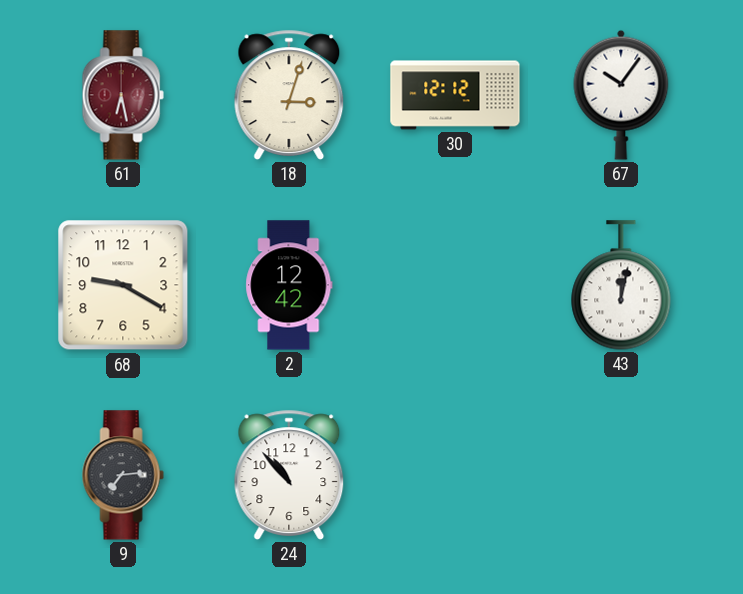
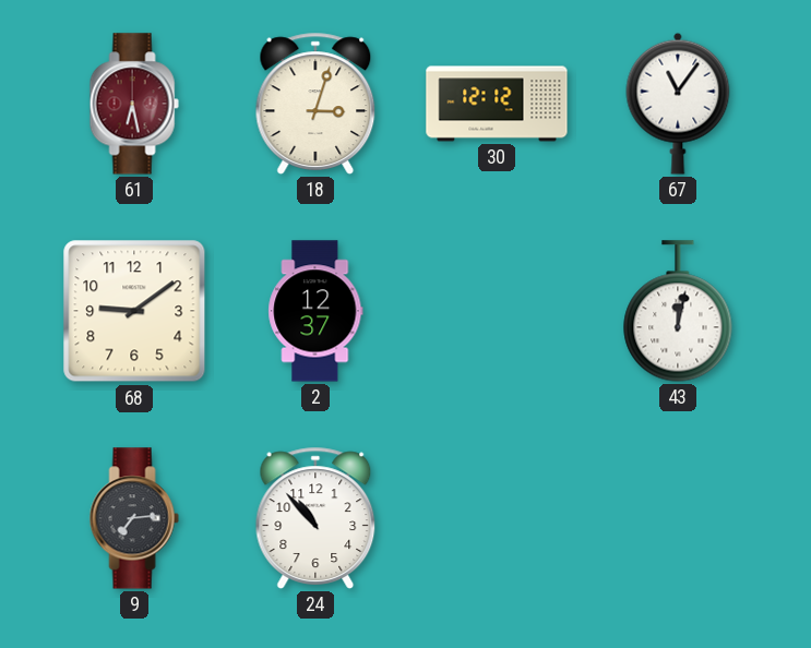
67: 10:06 -> 11:06 (678, 104)
68: 9:20 -> 9:09 (134, 311)
2: 12:42 -> 12:37 (315, 311)
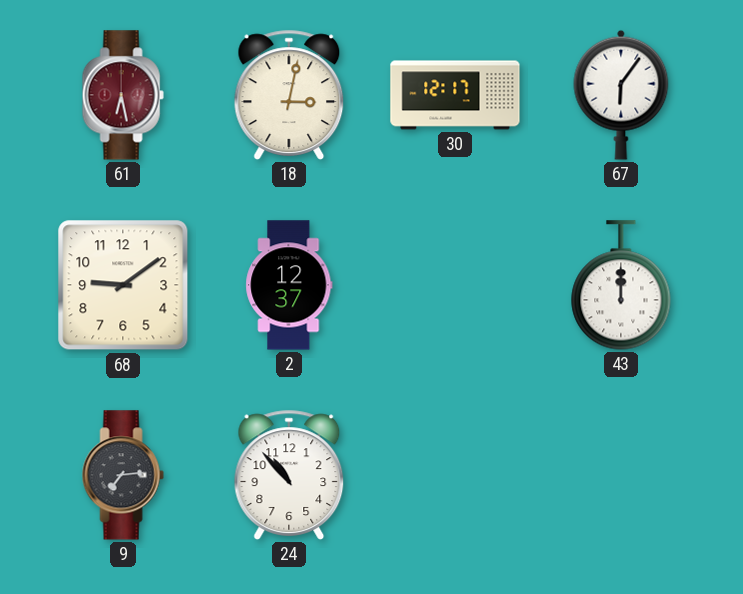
18: 3:03 -> 3:02 (289, 95)
30: 12:12 -> 12:17 (455, 95)
67: 11:06 -> 6:06 (621, 95)
43: 12:02 -> 12:00 (621, 285)
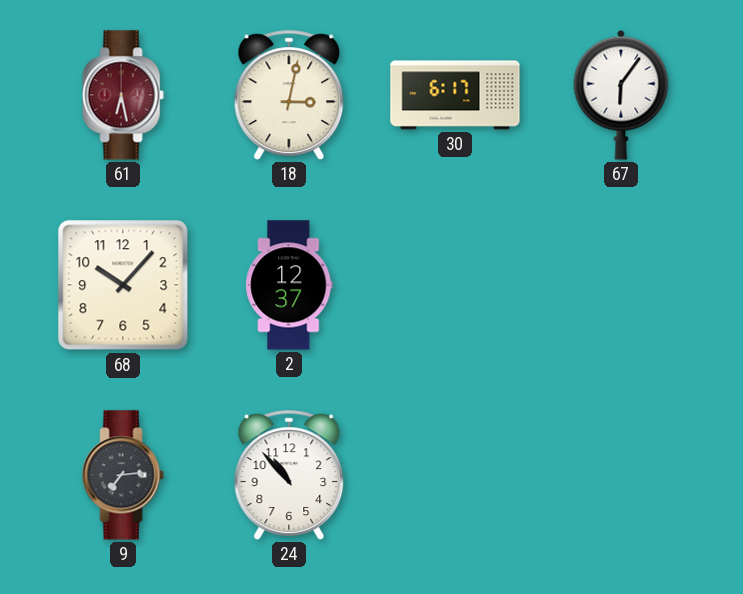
30: 12:17 -> 6:17 (455, 95)
68: 9:09 -> 10:07 (123, 285)
43: 12:00 -> none (621, 285)
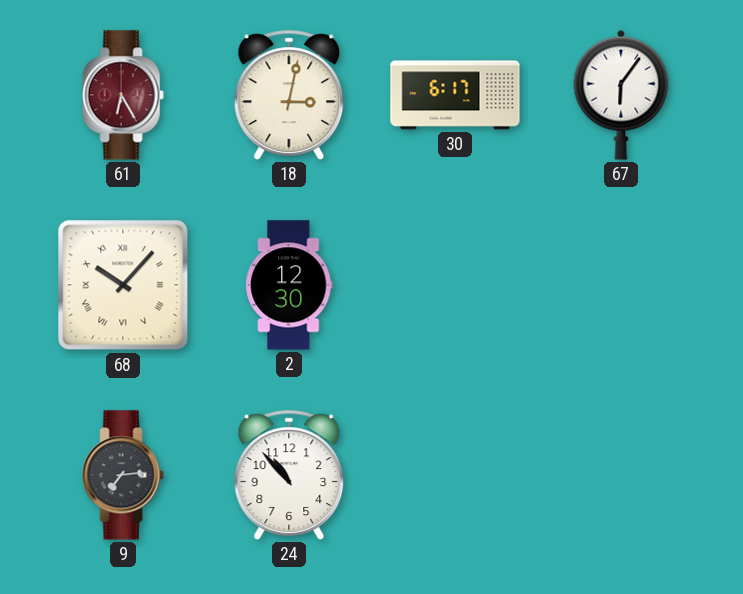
61: 6:28 -> 6:25 (123, 95)
68 numerals: Arabic -> Roman (123, 285)
2: 12:37 -> 12:30 (289, 285)
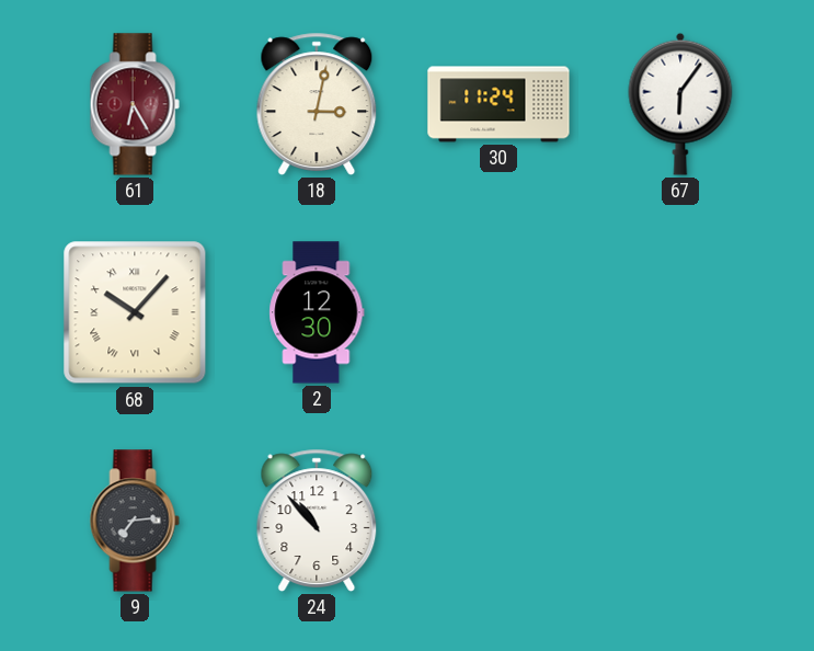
30: 6:17 -> 11:24 (498, 104)
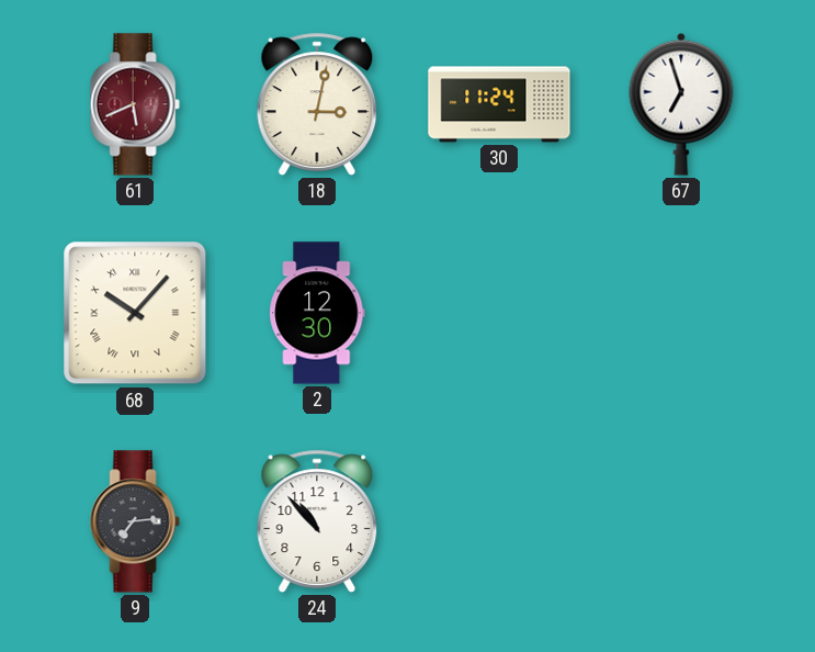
61: 6:25 -> 5:41 (135, 104)
67: 6:06 -> 6:57 (681, 104)
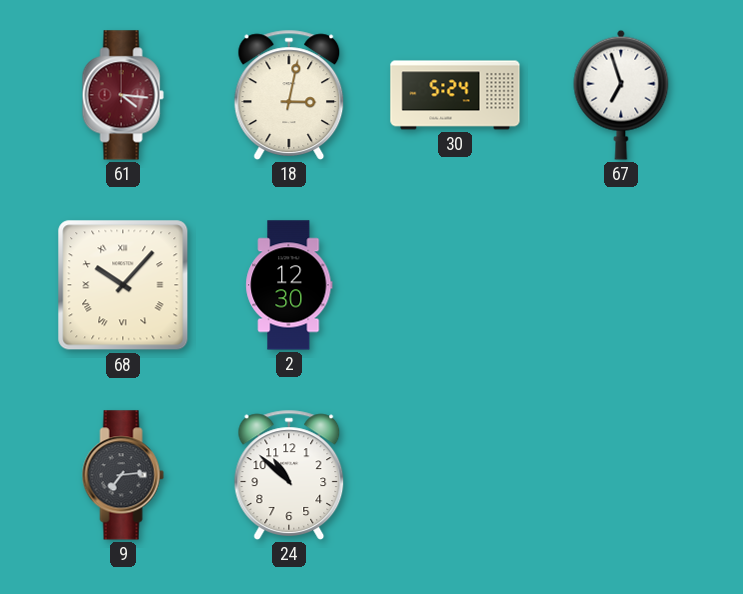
61: 5:41 -> 4:16 (123, 95)
30: 11:24 -> 5:24 (455, 95)
24: 10:53 -> 10:52 (289, 475)
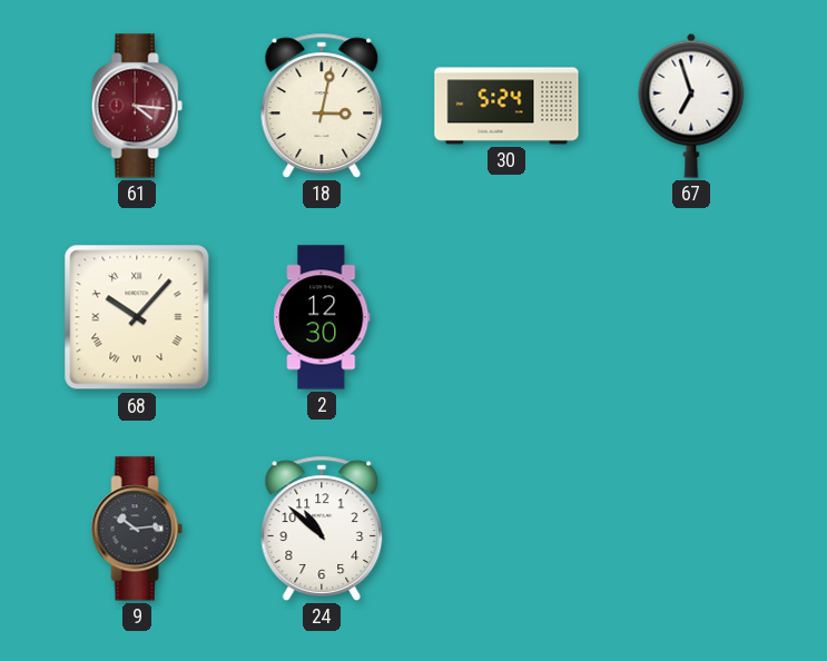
9: 7:14 -> 10:14 (137, 529)
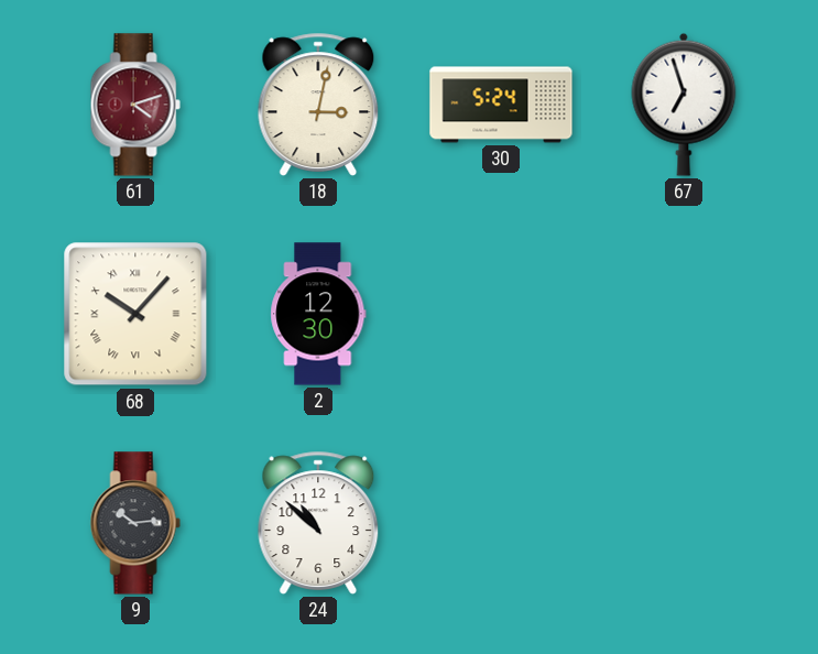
61: 4:16 -> 4:12 (135, 105)
